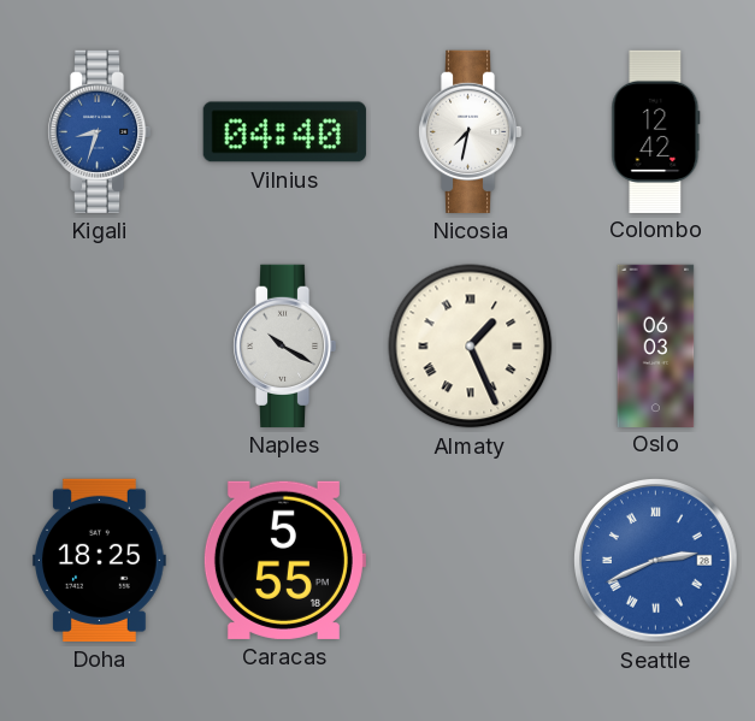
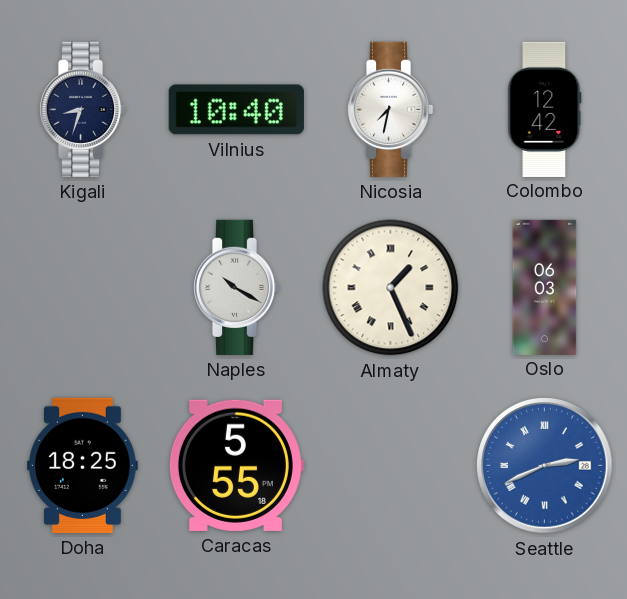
Kigali dial: blue -> navy (82, 109)
Vilnius: 04:40 -> 10:40 (236, 110)
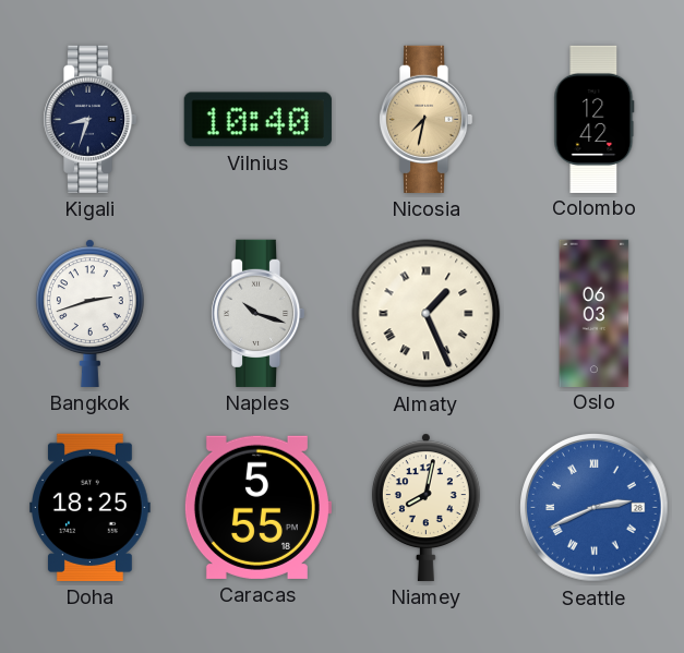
Nicosia dial: white -> champagne (425, 119)
Bangkok: none -> 2:42 (89, 313)
Naples: 10:20 -> 10:18 (257, 313)
Niamey: none -> 8:02 (425, 507)
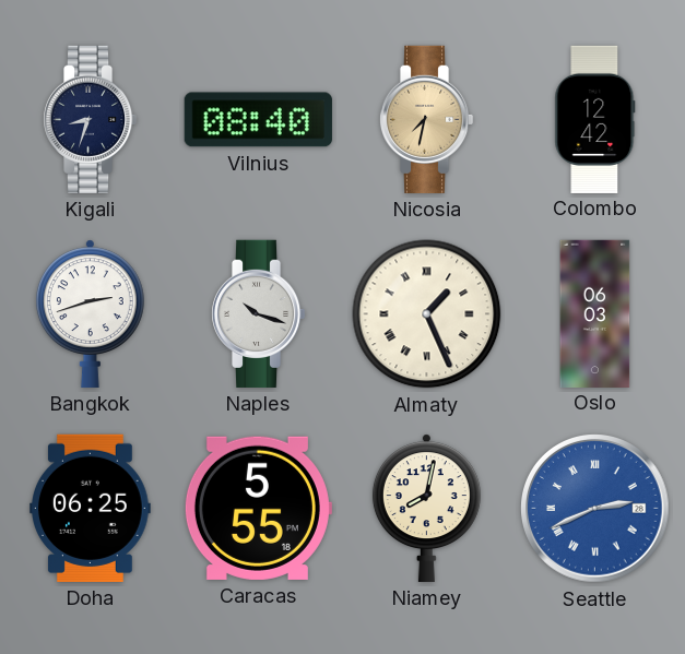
Vilnius: 10:40 -> 08:40 (258, 120)
Doha: 18:25 -> 06:25 (91, 508)
